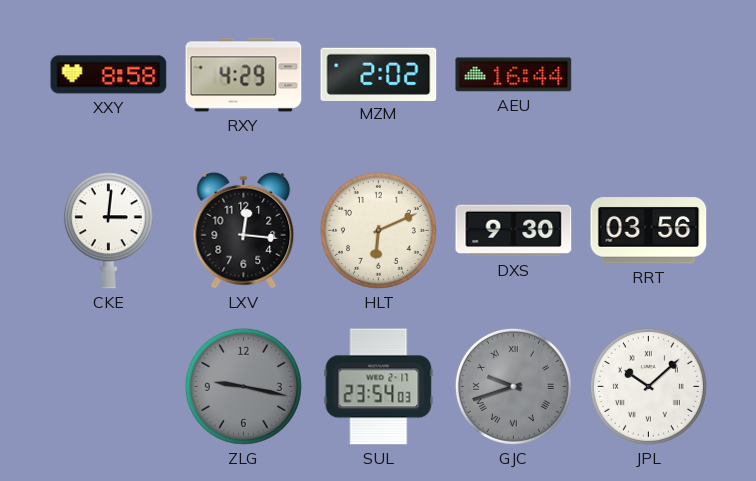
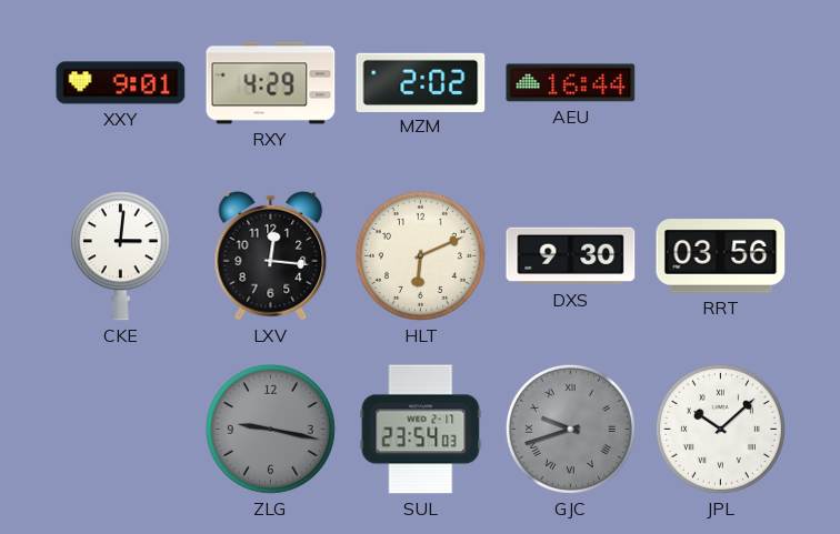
XXY: 8:58 -> 9:01 (121, 83)
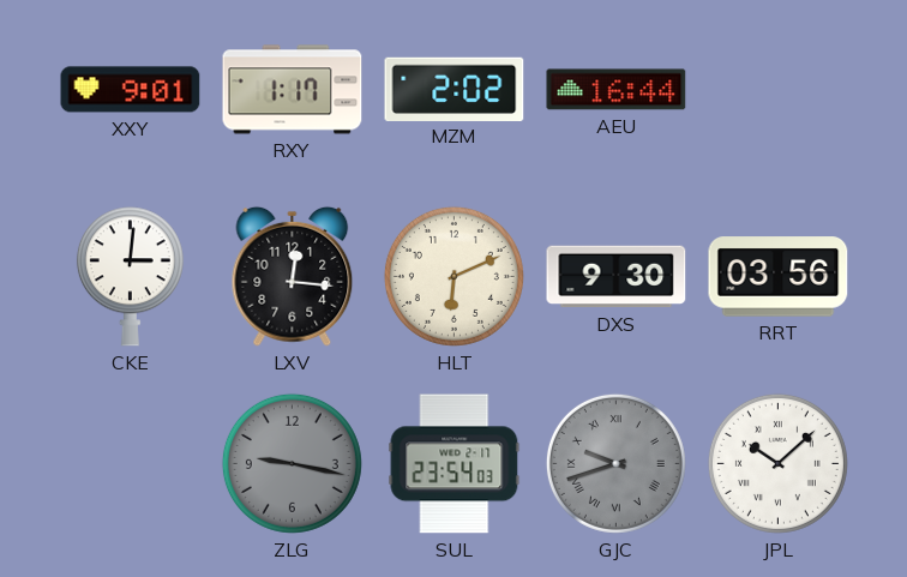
RXY: 4:29 -> 1:17 (293, 90)
